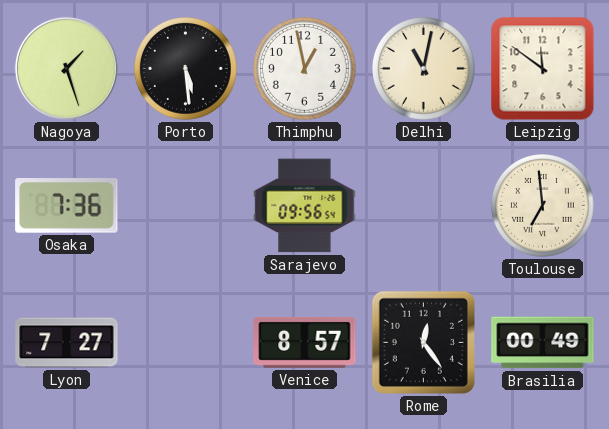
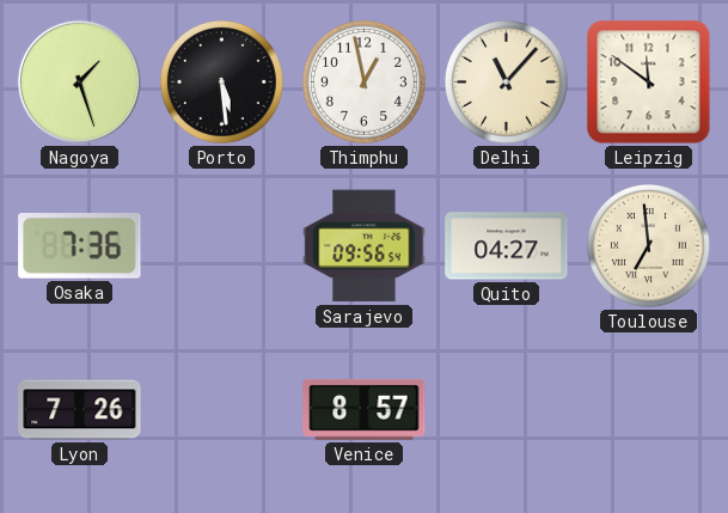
Delhi: 11:02 -> 11:07 (507, 83)
Quito: none -> 04:27 (507, 246)
Lyon: 7:27 -> 7:26 (80, 410)
Rome: 12:24 -> none (423, 342)
Brasilia: 00:49 -> none (543, 343)
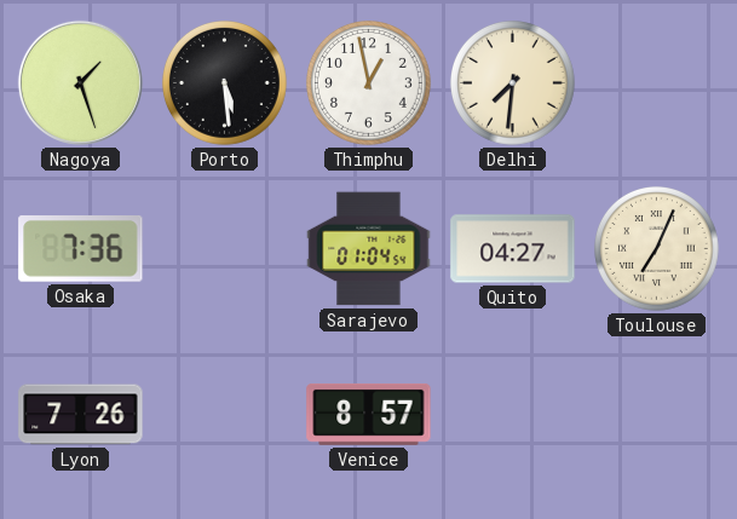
Delhi: 11:07 -> 7:31 (513, 83)
Leipzig: 11:51 -> none (649, 83)
Sarajevo: 09:56 -> 01:04 (369, 249)
Toulouse: 6:59 -> 7:04 (657, 249)
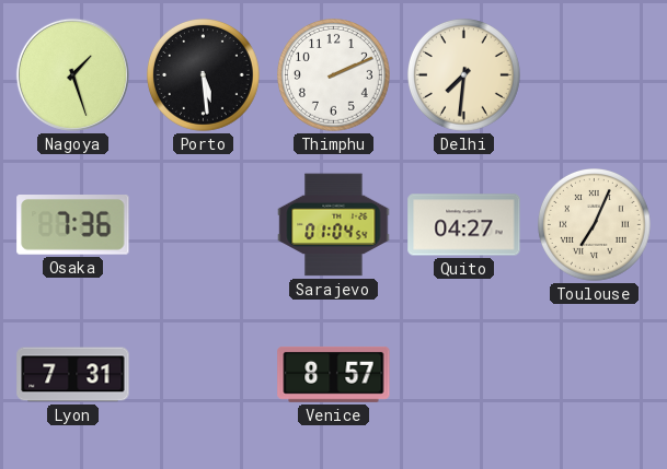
Thimphu: 12:58 -> 2:11 (334, 75)
Lyon: 7:26 -> 7:31 (73, 375)
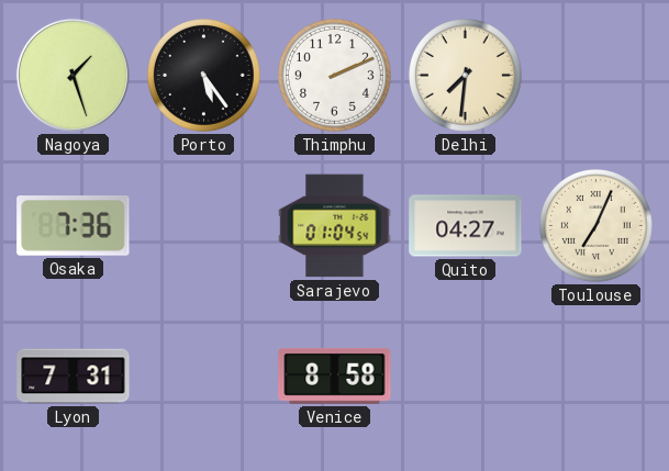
Porto: 5:29 -> 5:24 (204, 76)
Venice: 8:57 -> 8:58 (335, 375)
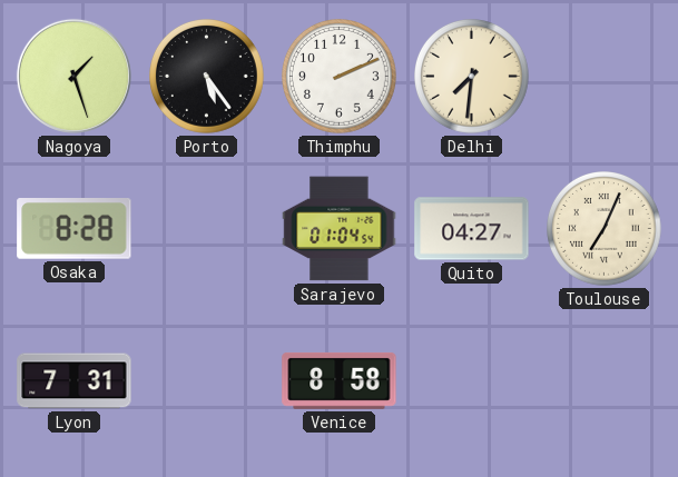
Osaka: 7:36 -> 8:28 (75, 229)
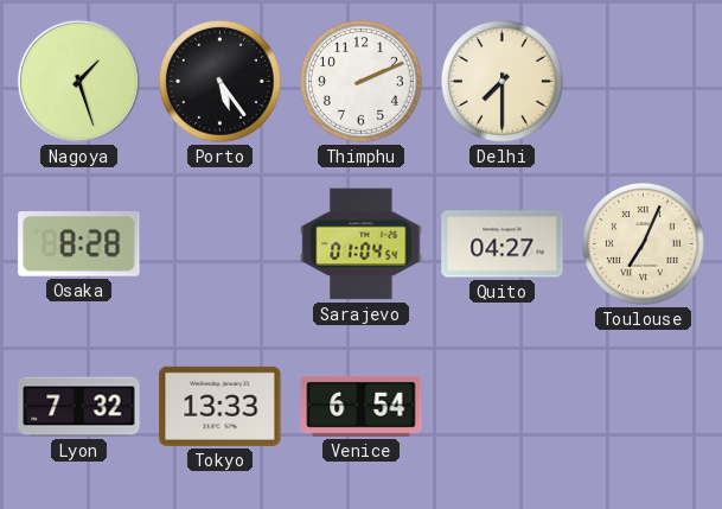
Delhi: 7:31 -> 7:30 (503, 82)
Lyon: 7:31 -> 7:32 (79, 407)
Tokyo: none -> 13:33 (221, 406)
Venice: 8:58 -> 6:54 (362, 406)
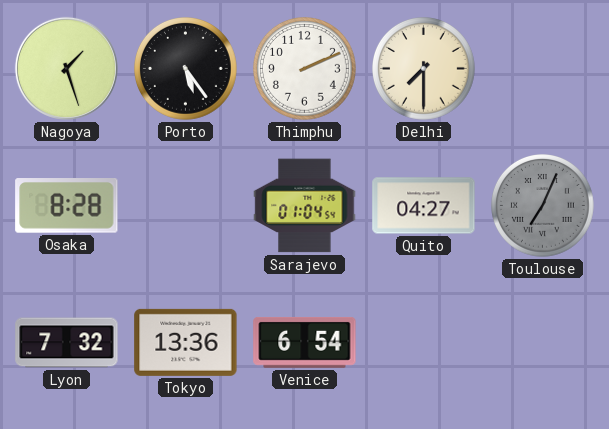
Toulouse dial: cream -> grey (543, 206)
Tokyo: 13:33 -> 13:36 (186, 342)
